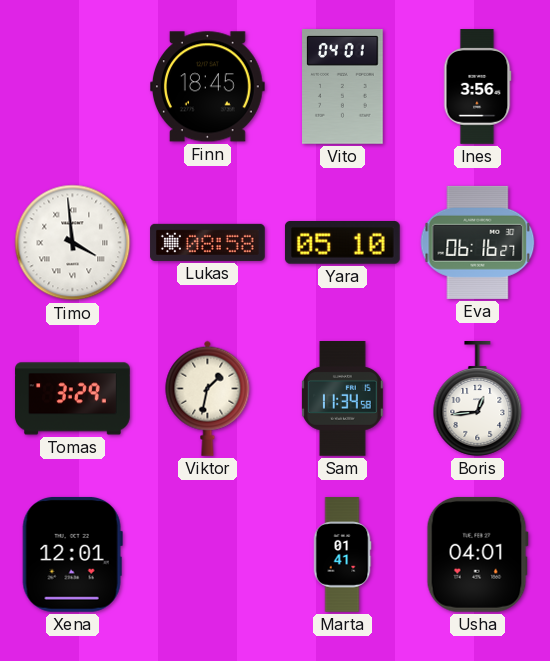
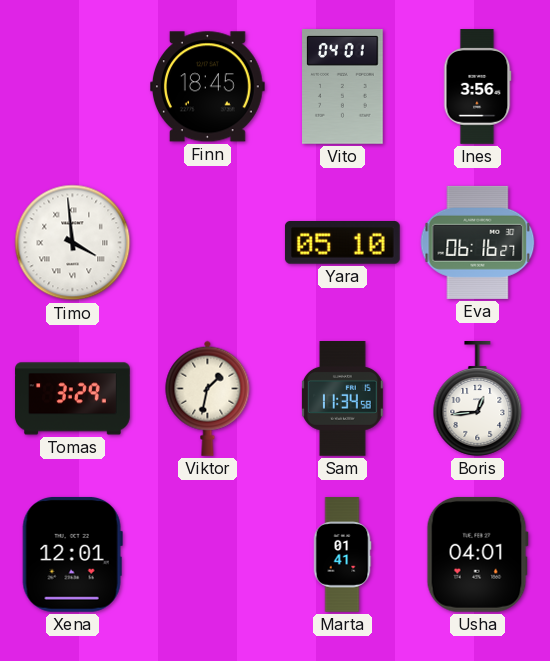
Lukas: 08:58 -> none (208, 242)
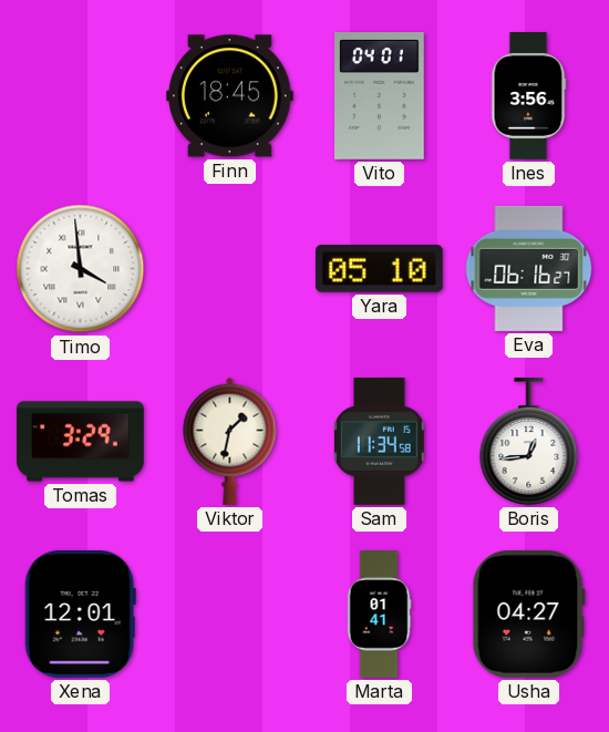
Usha: 04:01 -> 04:27 (528, 614)
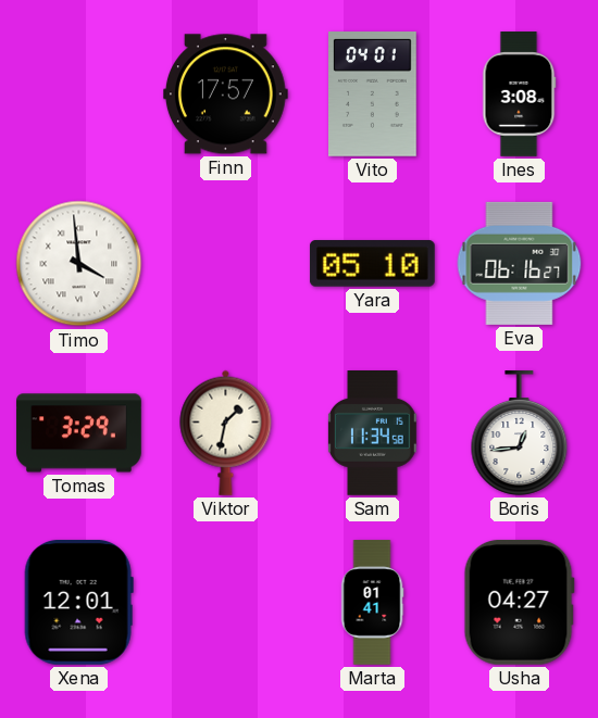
Finn: 18:45 -> 17:57 (226, 95)
Ines: 3:56 -> 3:08 (519, 95)
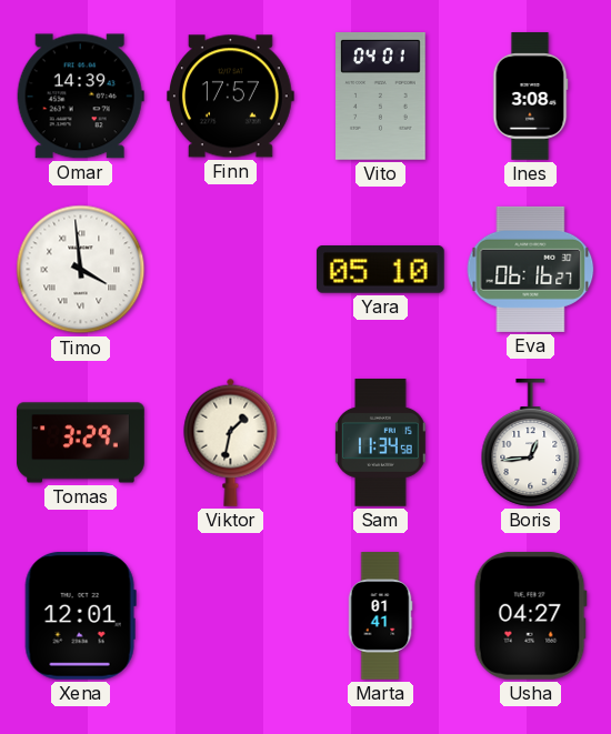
Omar: none -> 14:39 (80, 97)
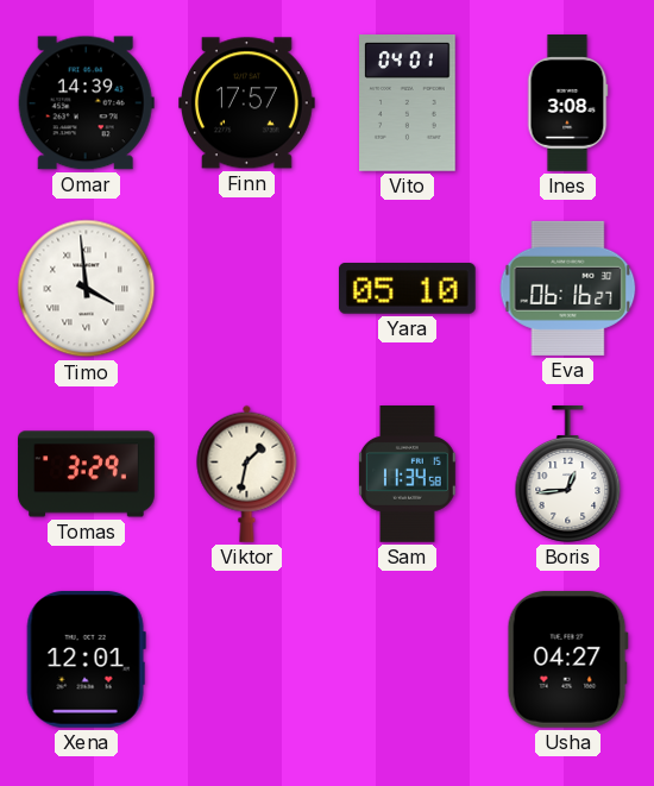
Marta: 01:41 -> none (380, 616)
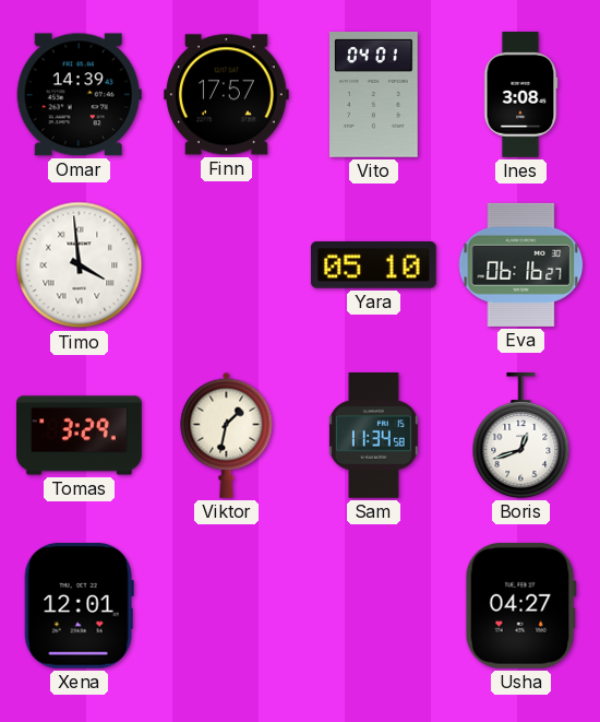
Boris: 12:44 -> 12:42 (521, 436)
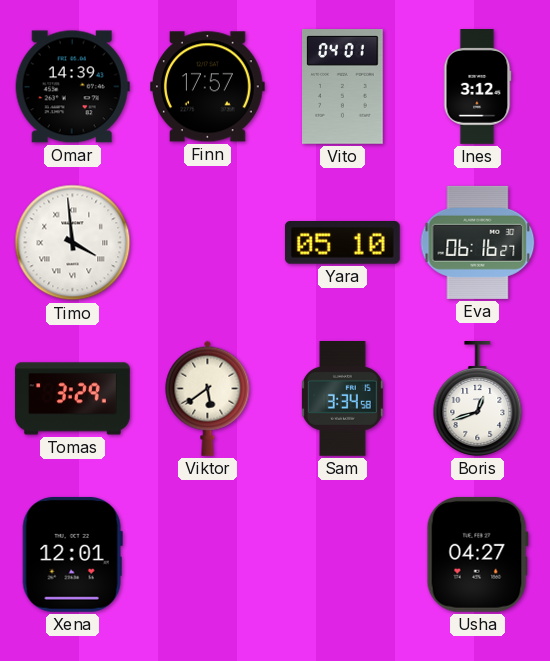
Ines: 3:08 -> 3:12 (477, 87)
Viktor: 1:32 -> 5:39 (208, 398)
Sam: 11:34 -> 3:34 (343, 399)
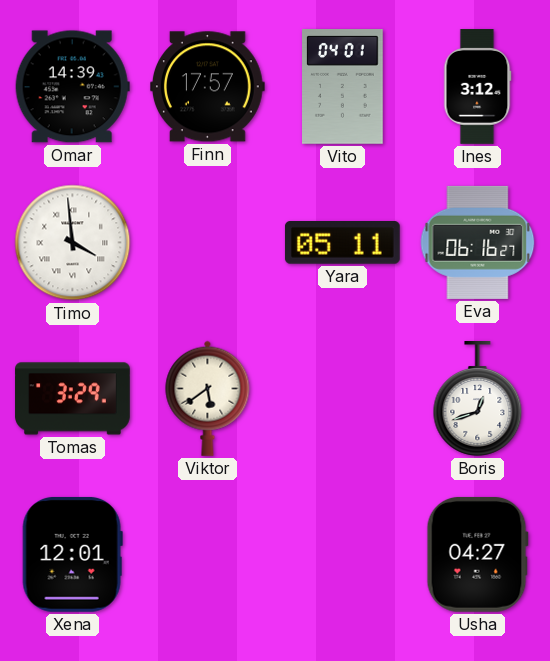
Yara: 05:10 -> 05:11 (342, 243)
Sam: 3:34 -> none (343, 399)
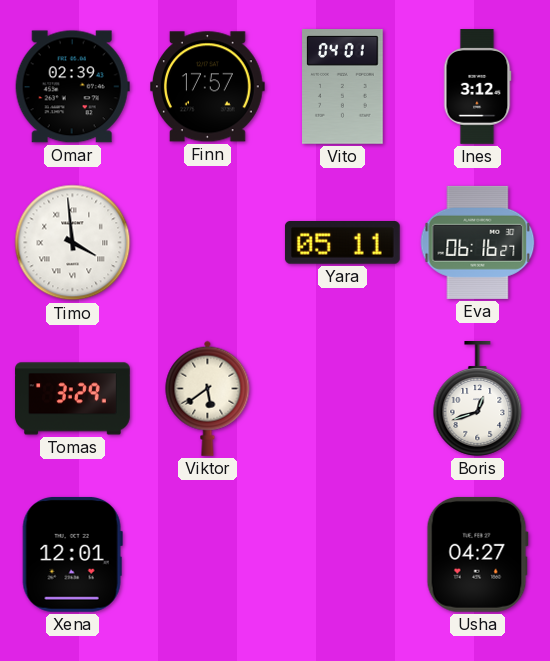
Omar: 14:39 -> 02:39 (72, 87)
